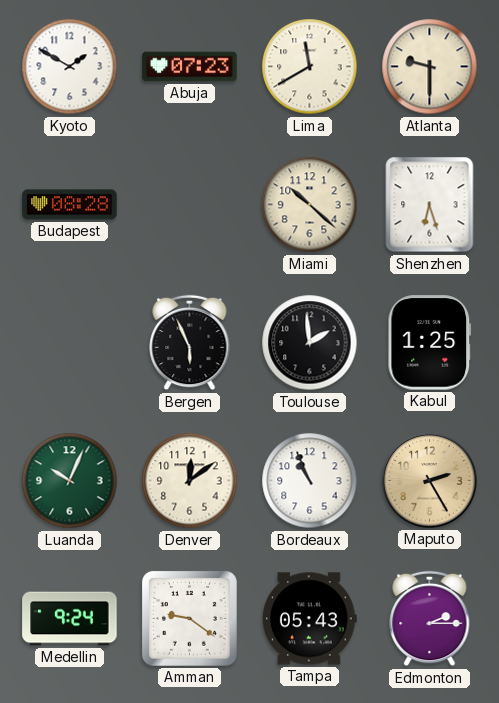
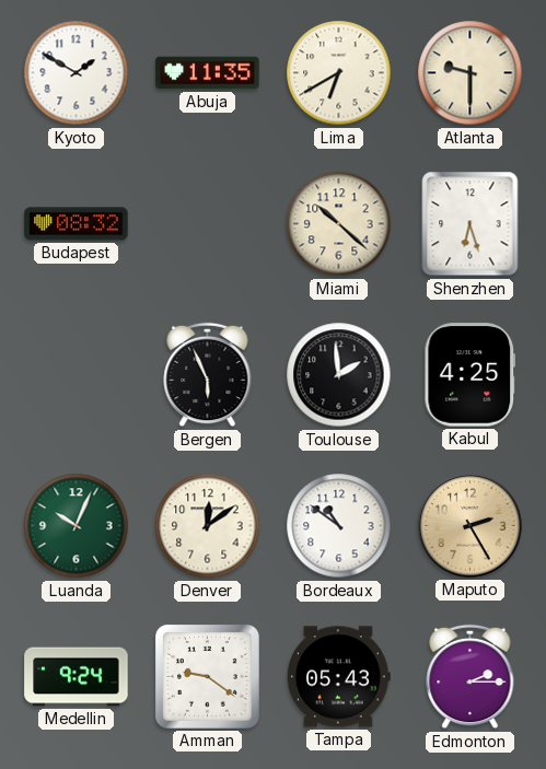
Abuja: 07:23 -> 11:35 (208, 73)
Lima: 11:40 -> 6:40 (339, 73)
Budapest: 08:28 -> 08:32 (77, 224)
Kabul: 1:25 -> 4:25 (471, 375)
Bordeaux: 10:56 -> 10:51 (339, 526)
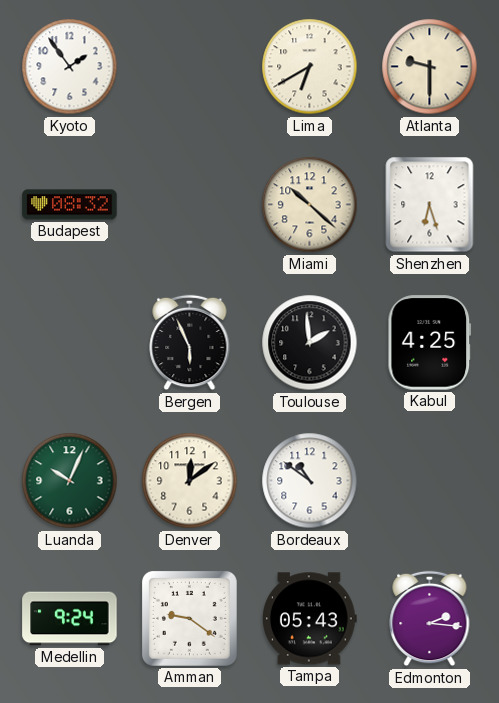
Kyoto: 1:50 -> 1:54 (70, 67)
Abuja: 11:35 -> none (208, 73)
Maputo: 2:25 -> none (471, 526)
Edmonton: 2:15 -> 2:16 (430, 619)
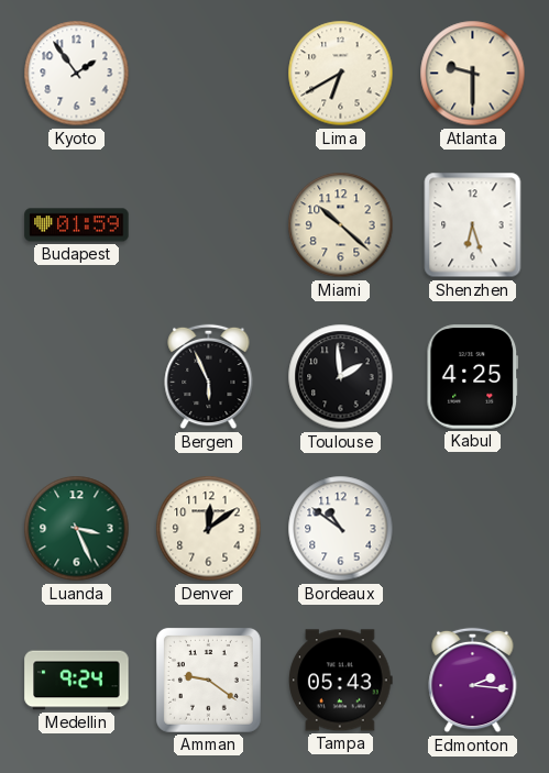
Budapest: 08:32 -> 01:59 (77, 225)
Luanda: 10:04 -> 3:26 (77, 529)
